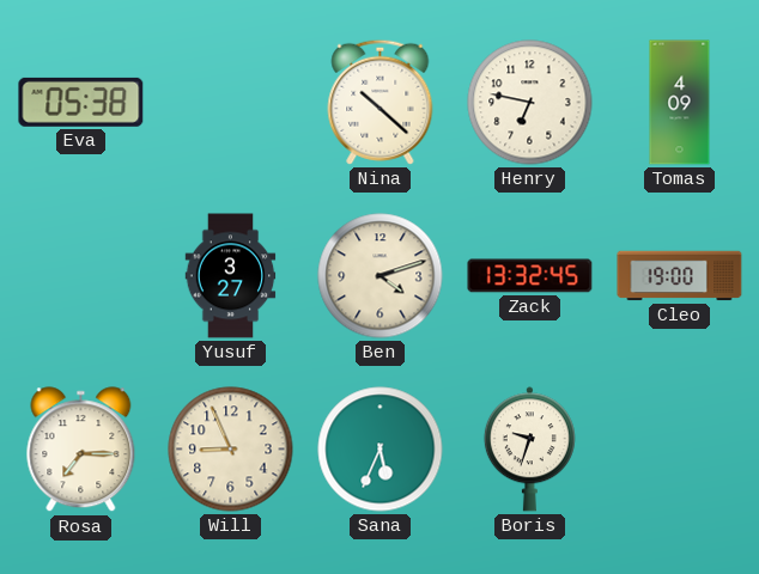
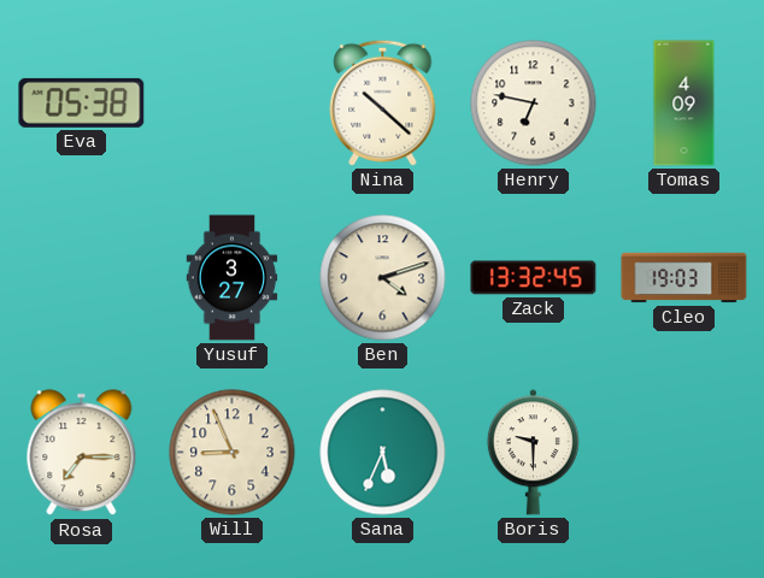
Cleo: 19:00 -> 19:03 (684, 278)
Boris: 9:33 -> 9:30 (533, 453)
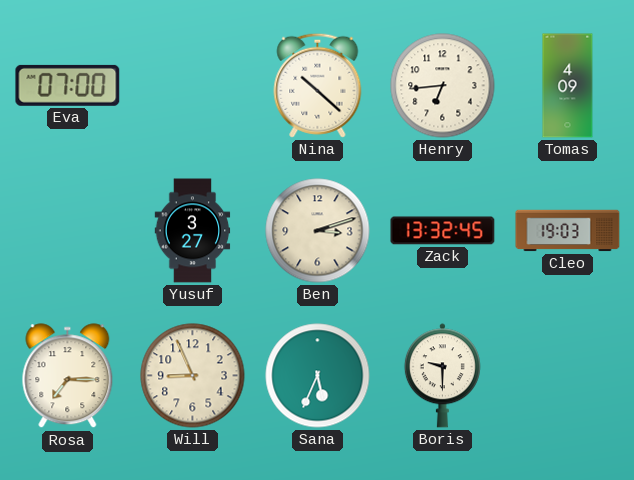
Eva: 05:38 -> 07:00 (68, 85)
Henry: 6:47 -> 6:44 (443, 86)
Ben: 4:12 -> 3:12 (318, 231)
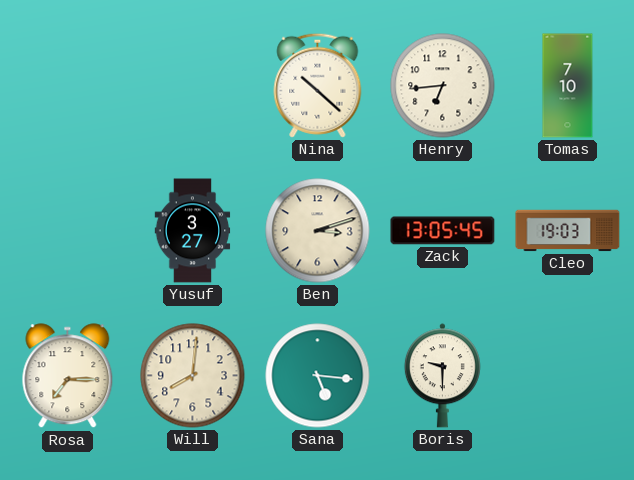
Eva: 07:00 -> none (68, 85)
Tomas: 4:09 -> 7:10 (568, 86)
Zack: 13:32 -> 13:05 (443, 231)
Will: 8:56 -> 8:01 (193, 376)
Sana: 5:34 -> 5:16 (318, 376)
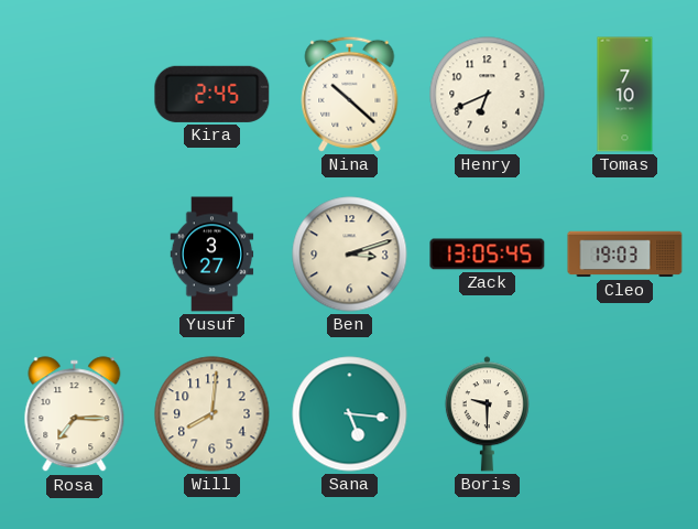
Kira: none -> 2:45 (212, 94)
Henry: 6:44 -> 6:41 (488, 95)
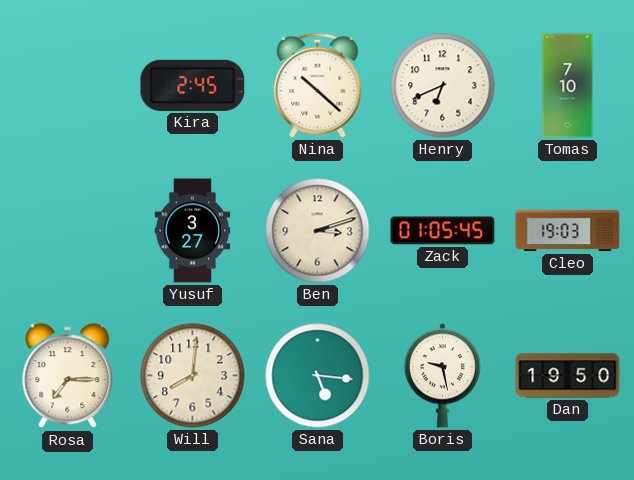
Zack: 13:05 -> 01:05 (443, 231)
Boris: 9:30 -> 9:28 (442, 376)
Dan: none -> 19:50 (568, 376)
